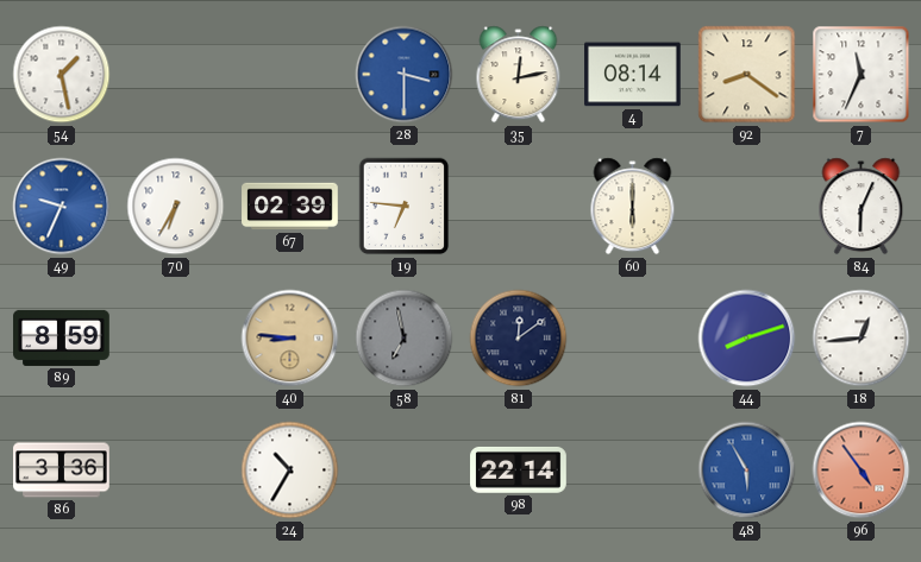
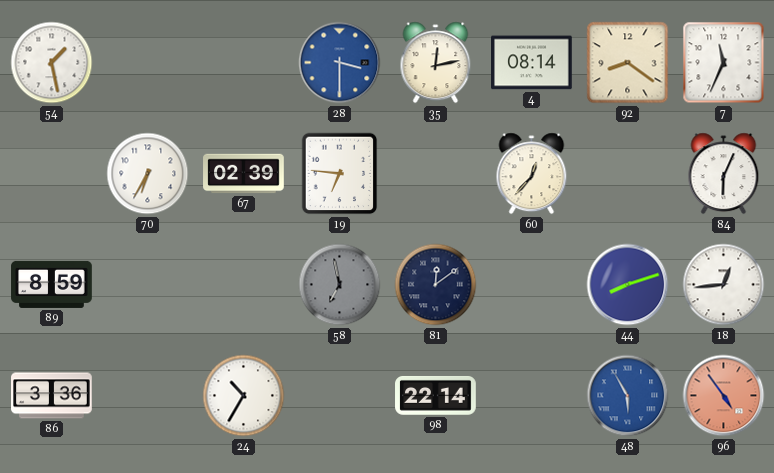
49: 9:34 -> none (62, 207)
60: 6:00 -> 12:37 (532, 174)
40: 8:46 -> none (290, 339)
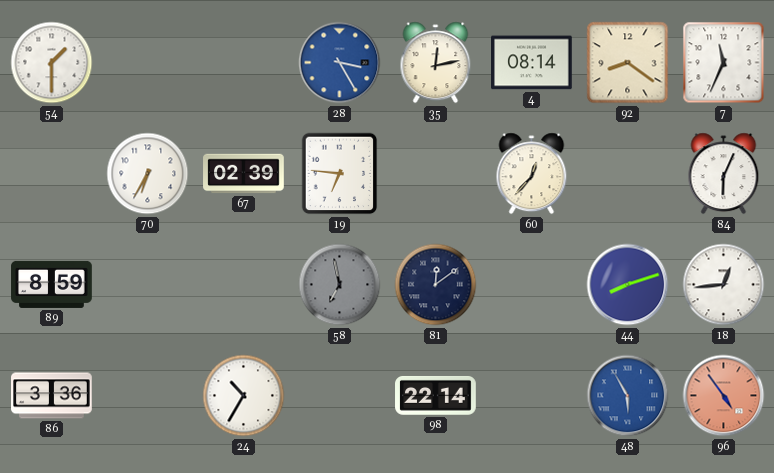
54: 1:28 -> 1:30 (52, 63)
28: 3:30 -> 3:25 (340, 63)
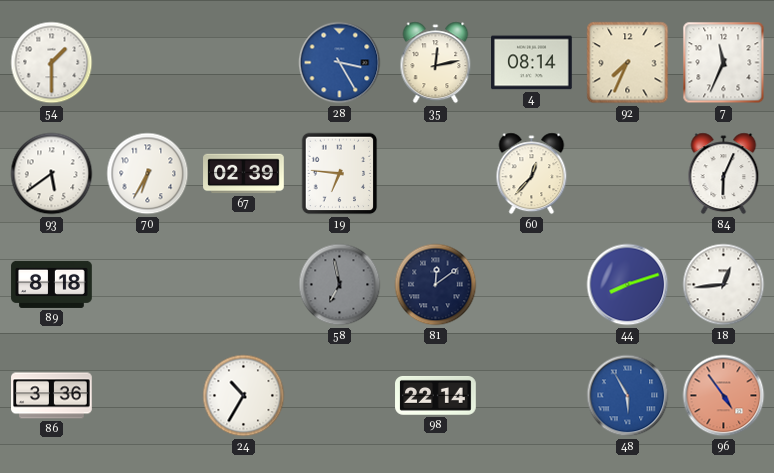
92: 8:21 -> 7:34 (628, 63)
93: none -> 5:39 (52, 174)
89: 8:59 -> 8:18 (52, 284)
